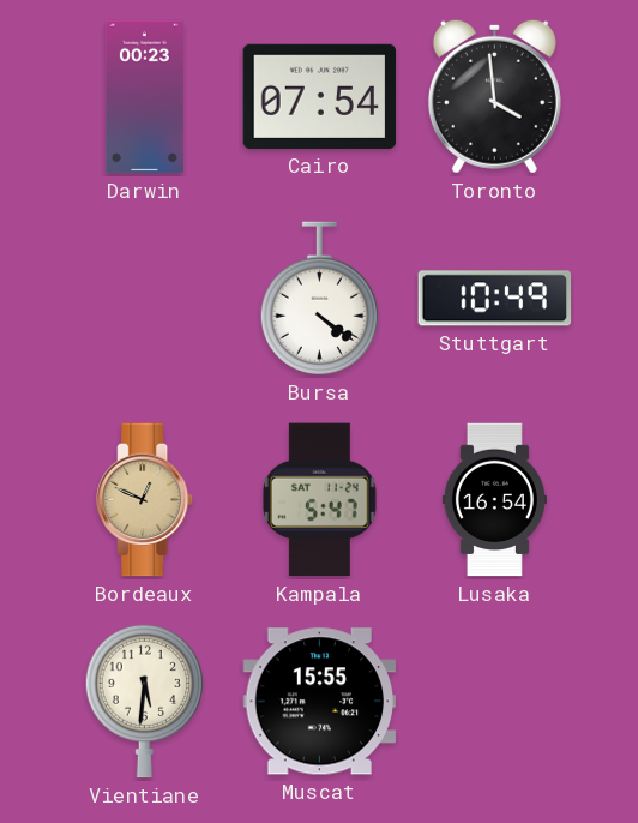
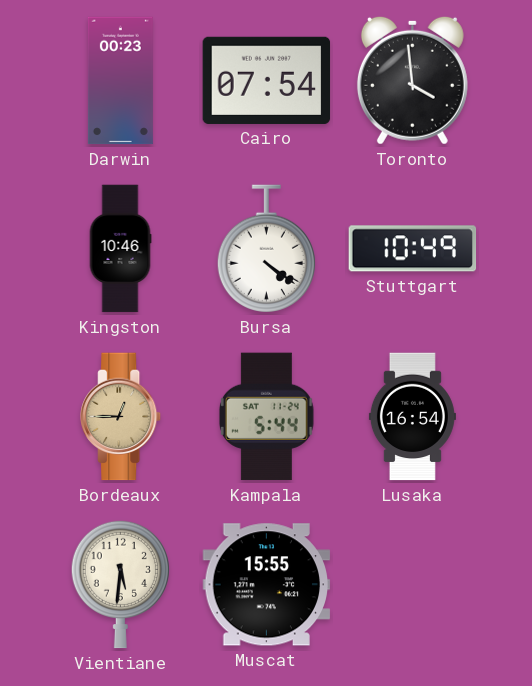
Kingston: none -> 10:46 (120, 249)
Bordeaux: 12:49 -> 12:45 (121, 417)
Kampala: 5:47 -> 5:44 (266, 417)
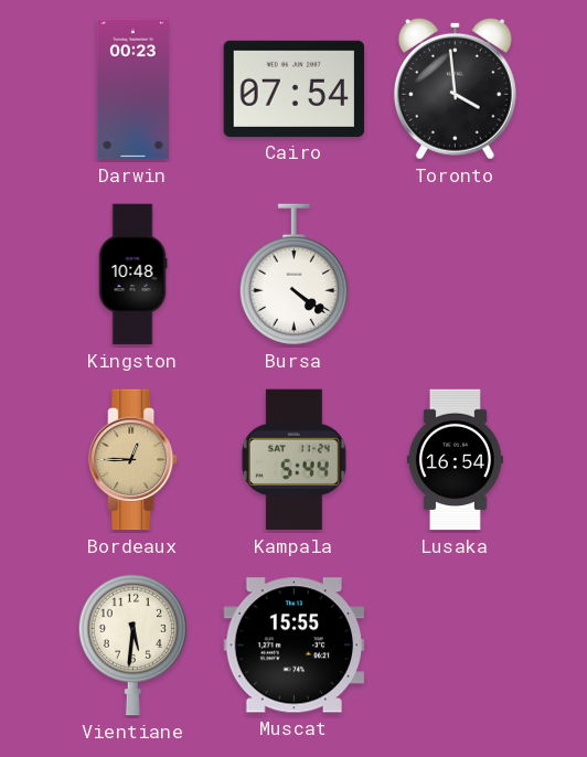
Kingston: 10:46 -> 10:48 (132, 275)
Stuttgart: 10:49 -> none (413, 249)
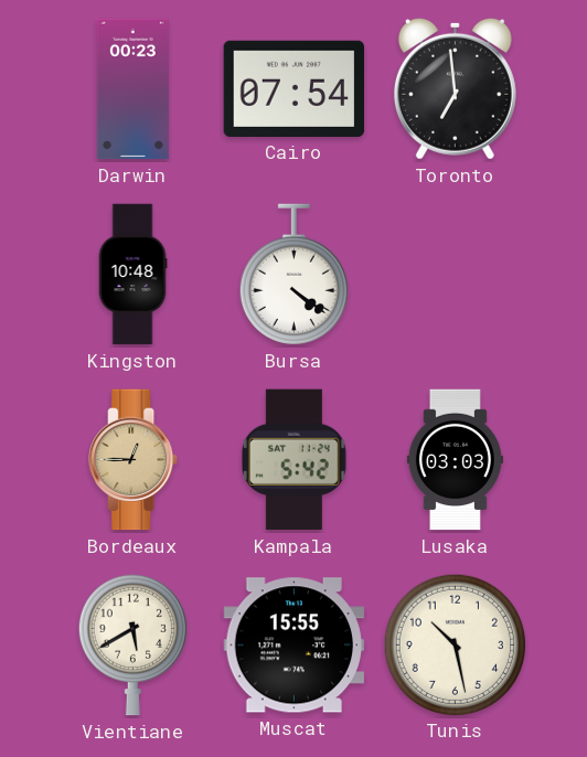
Toronto: 3:59 -> 6:59 (455, 88)
Kampala: 5:44 -> 5:42 (293, 460)
Lusaka: 16:54 -> 03:03 (455, 460)
Vientiane: 5:31 -> 5:40 (132, 644)
Tunis: none -> 10:28 (455, 644)
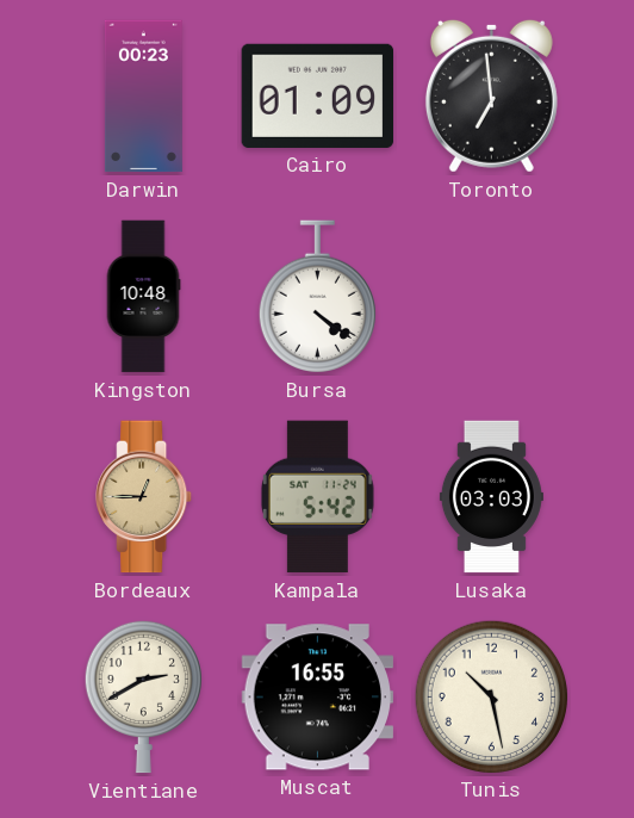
Cairo: 07:54 -> 01:09 (318, 95)
Vientiane: 5:40 -> 2:40 (143, 696)
Muscat: 15:55 -> 16:55 (318, 698)
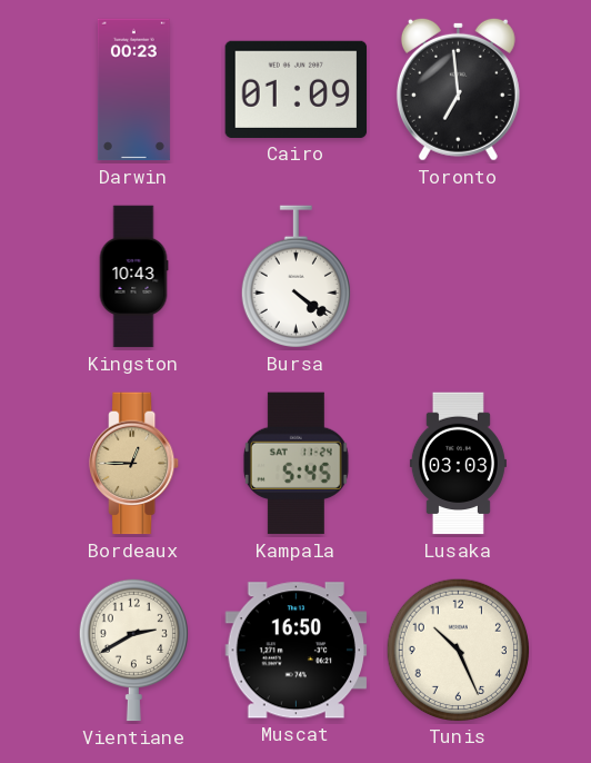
Kingston: 10:48 -> 10:43 (133, 277)
Kampala: 5:42 -> 5:45 (295, 464)
Muscat: 16:55 -> 16:50 (297, 651)
Tunis: 10:28 -> 10:26 (458, 650)
